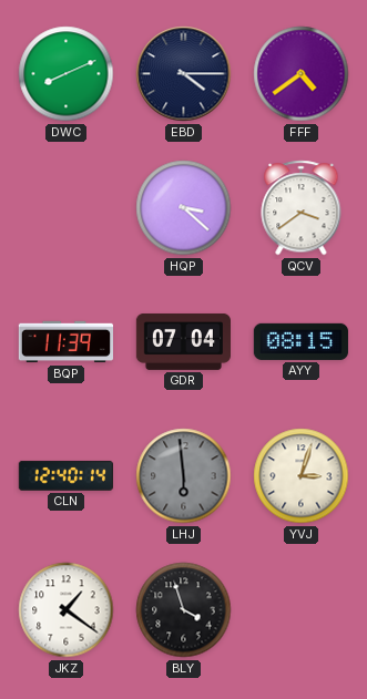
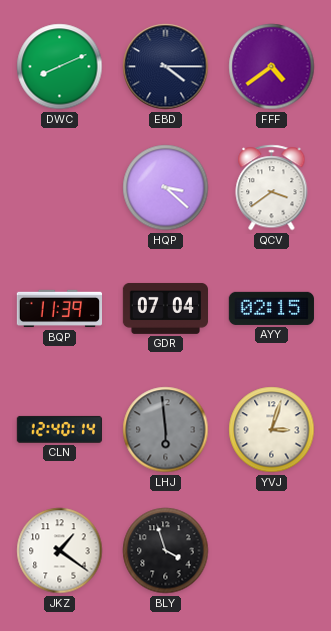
AYY: 08:15 -> 02:15 (271, 308)
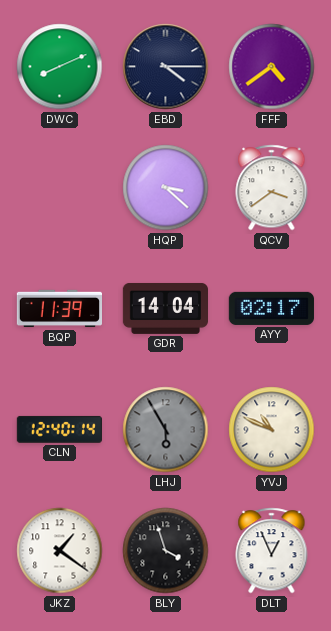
GDR: 07:04 -> 14:04 (165, 308)
AYY: 02:15 -> 02:17 (271, 308)
LHJ: 5:59 -> 5:55 (166, 430)
YVJ: 3:03 -> 10:49 (272, 430)
DLT: none -> 12:56 (272, 551)
